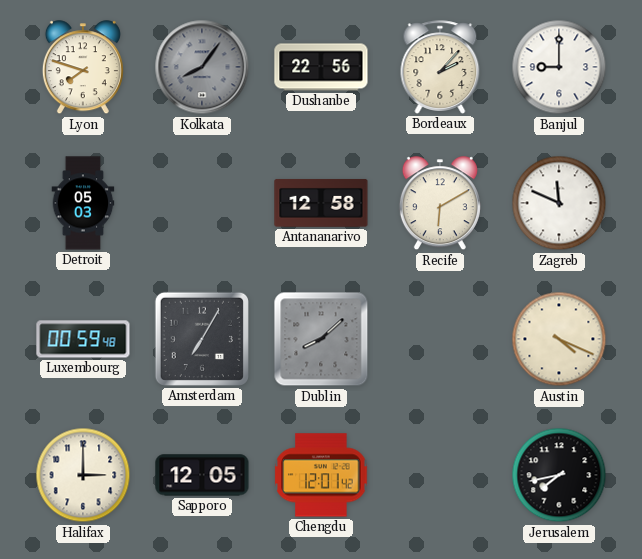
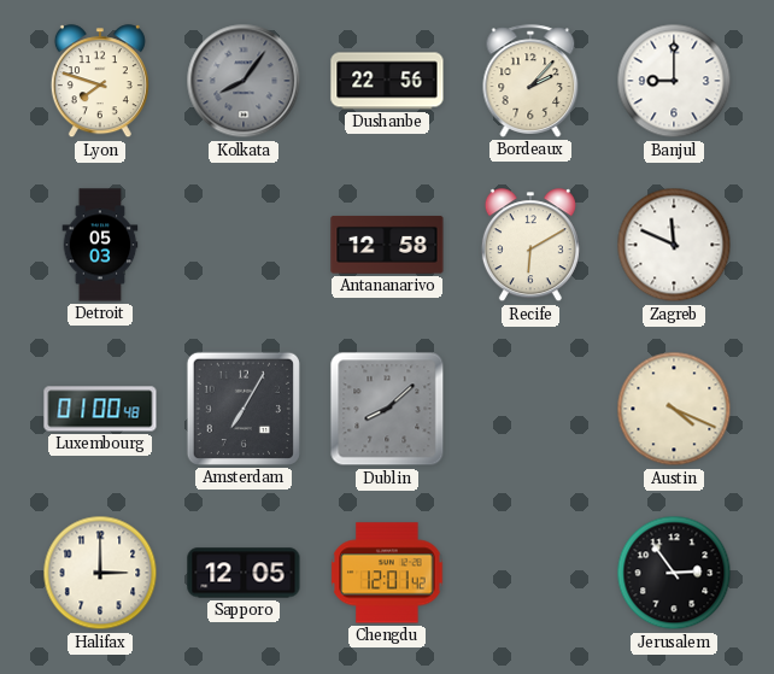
Luxembourg: 00:59 -> 01:00 (100, 409)
Jerusalem: 7:43 -> 2:54 (674, 573)
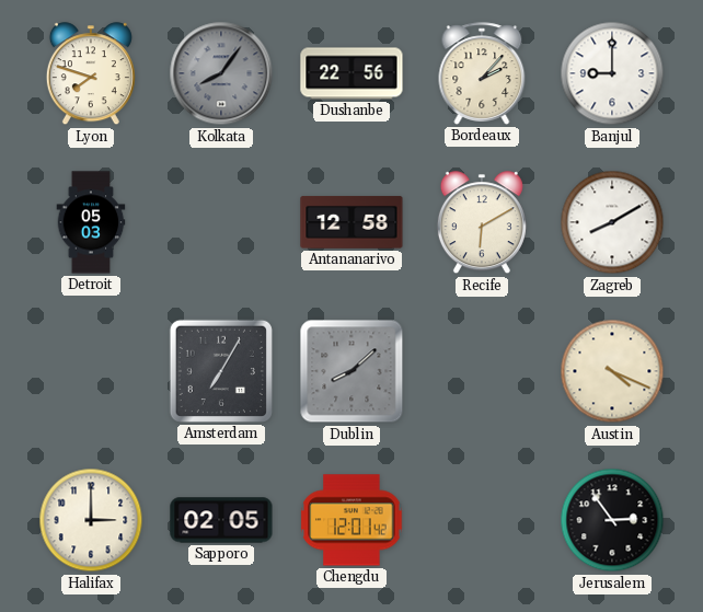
Zagreb: 11:49 -> 8:10 (612, 222)
Luxembourg: 01:00 -> none (100, 409)
Sapporo: 12:05 -> 02:05 (221, 520)
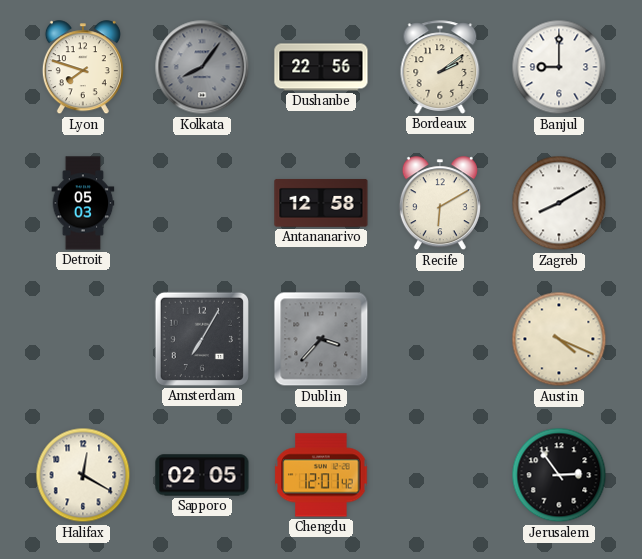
Bordeaux: 2:07 -> 2:09 (440, 67)
Dublin: 8:08 -> 3:37 (321, 339)
Halifax: 3:00 -> 12:20 (83, 475)
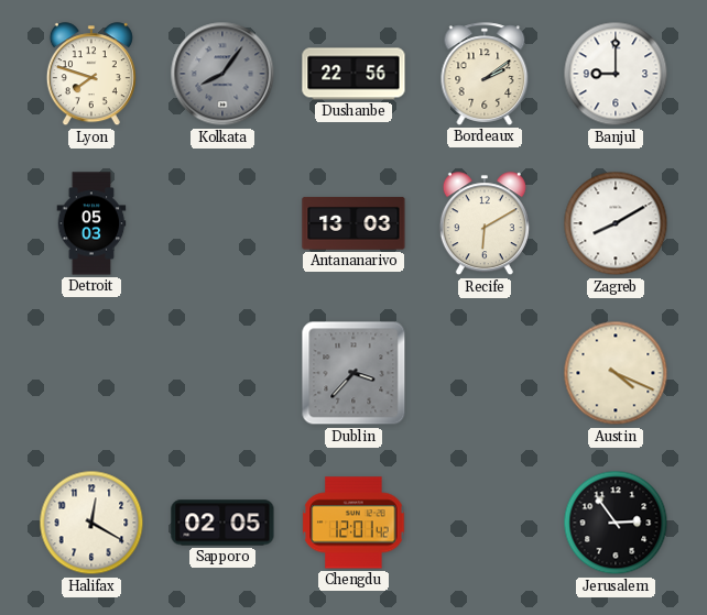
Antananarivo: 12:58 -> 13:03 (353, 223)
Amsterdam: 7:05 -> none (202, 339)
